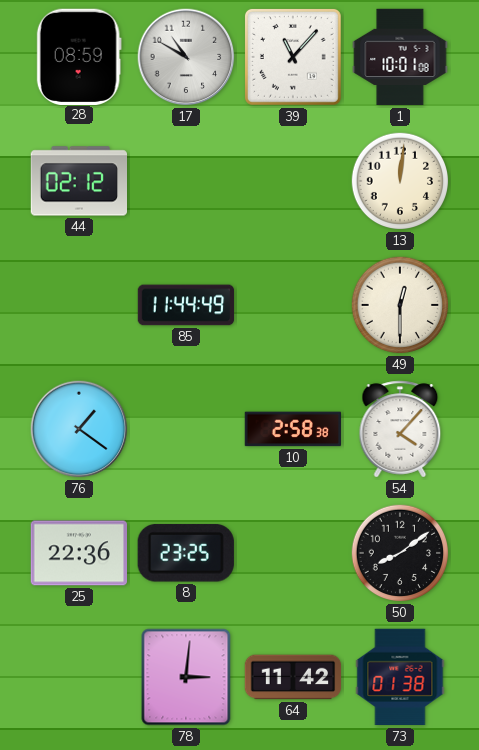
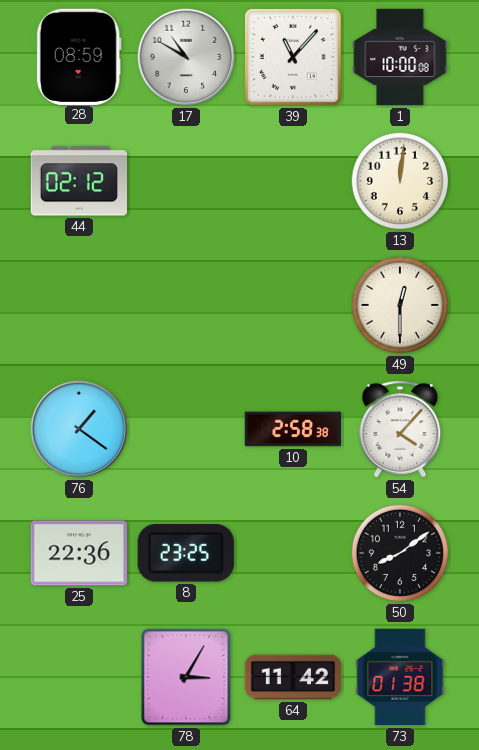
1: 10:01 -> 10:00 (400, 57)
85: 11:44 -> none (186, 305)
78: 3:01 -> 3:05 (186, 677)
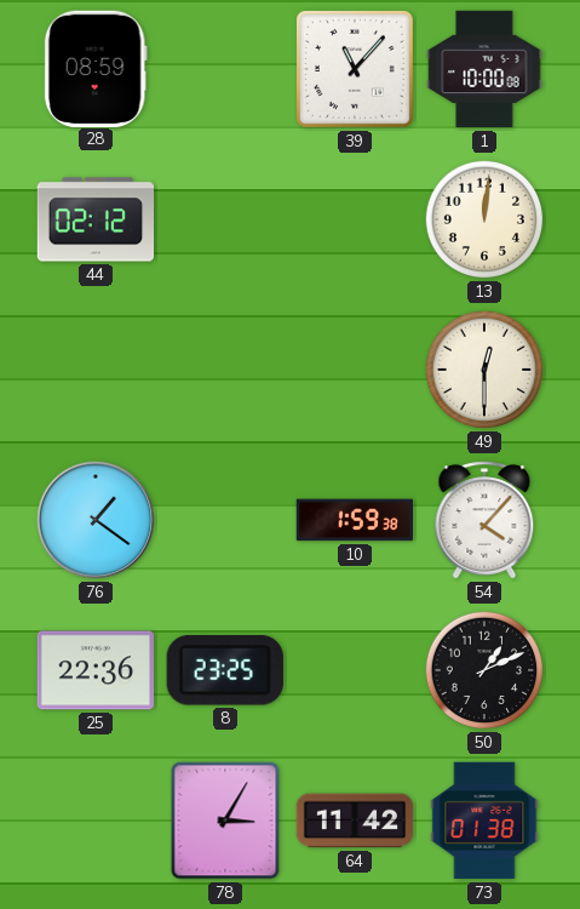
17: 10:50 -> none (186, 57)
10: 2:58 -> 1:59 (354, 520)
50: 8:09 -> 1:11 (484, 670)
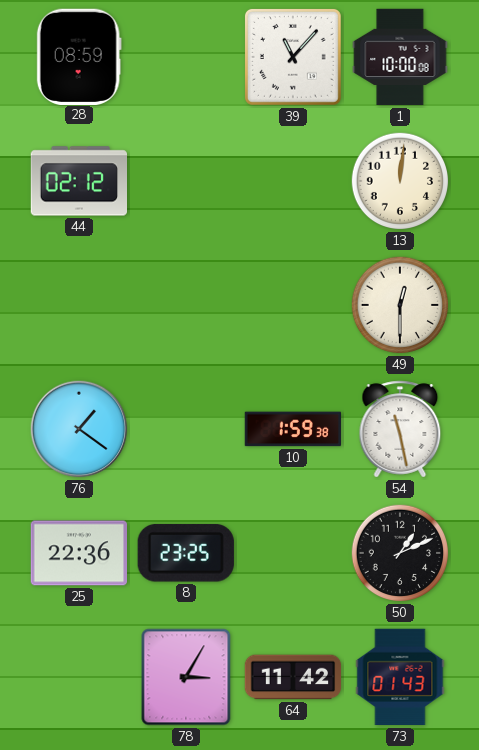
54: 4:07 -> 11:28 (400, 429)
73: 01:38 -> 01:43 (400, 677)
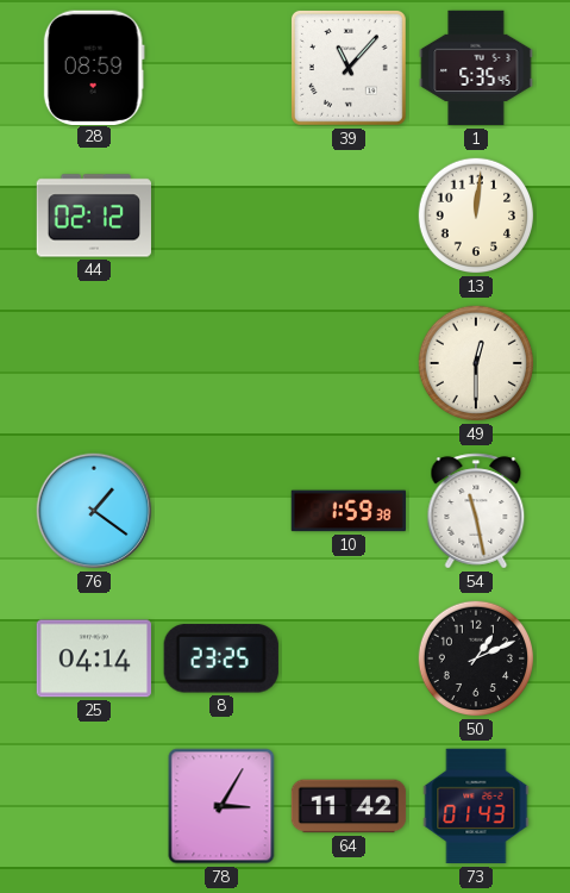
1: 10:00 -> 5:35 (476, 68)
25: 22:36 -> 04:14 (93, 658)
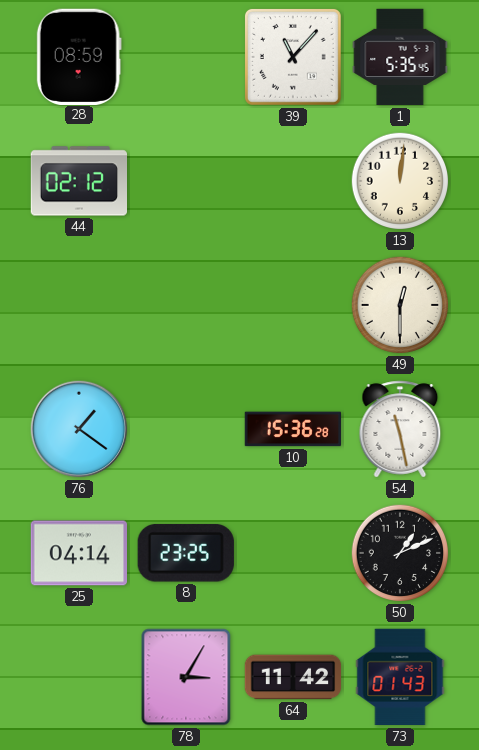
10: 1:59 -> 15:36 (292, 429)
